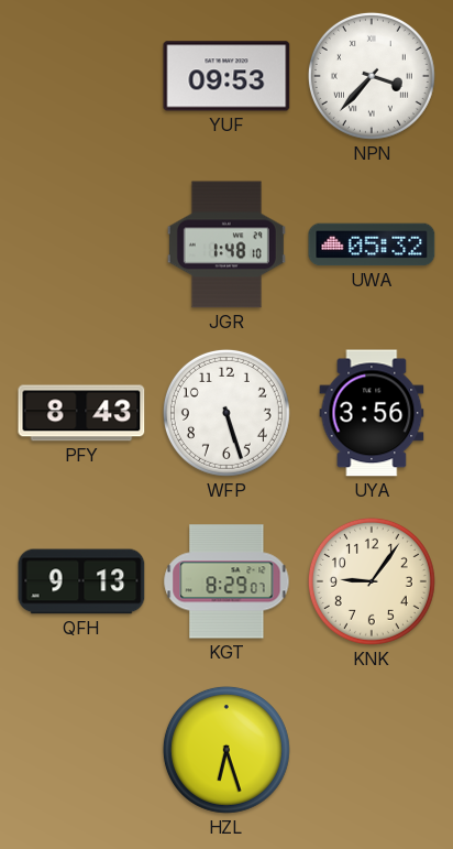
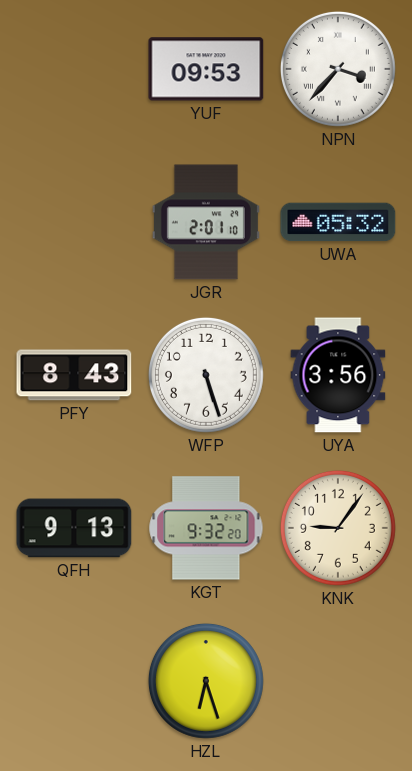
JGR: 1:48 -> 2:01 (206, 222)
KGT: 8:29 -> 9:32 (206, 528)
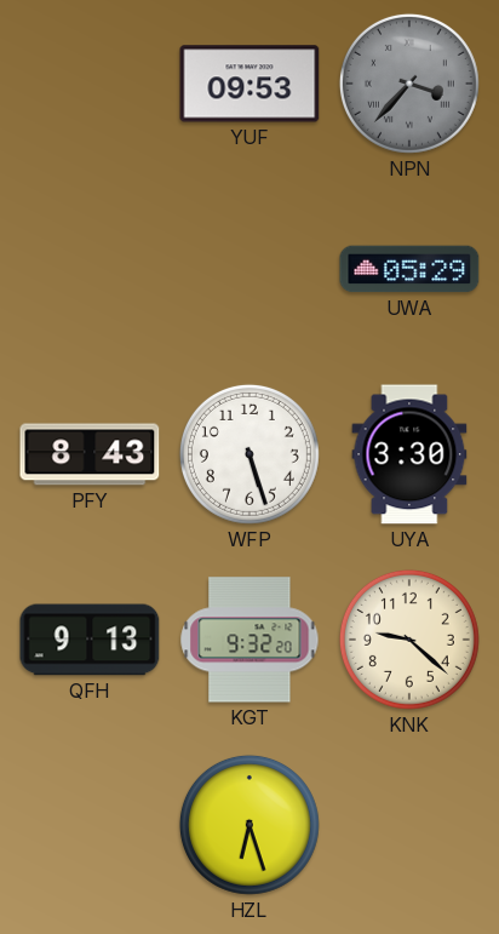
NPN dial: white -> grey (409, 84)
JGR: 2:01 -> none (206, 222)
UWA: 05:32 -> 05:29 (409, 269)
UYA: 3:56 -> 3:30 (409, 454)
KNK: 9:06 -> 9:22 (409, 640)
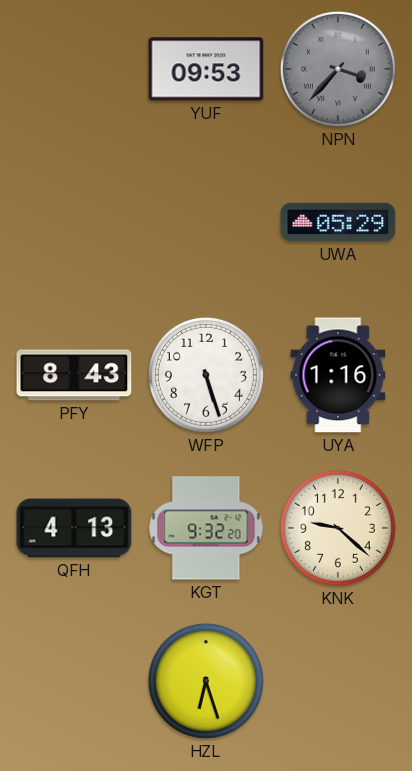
UYA: 3:30 -> 1:16 (338, 375)
QFH: 9:13 -> 4:13 (74, 528)
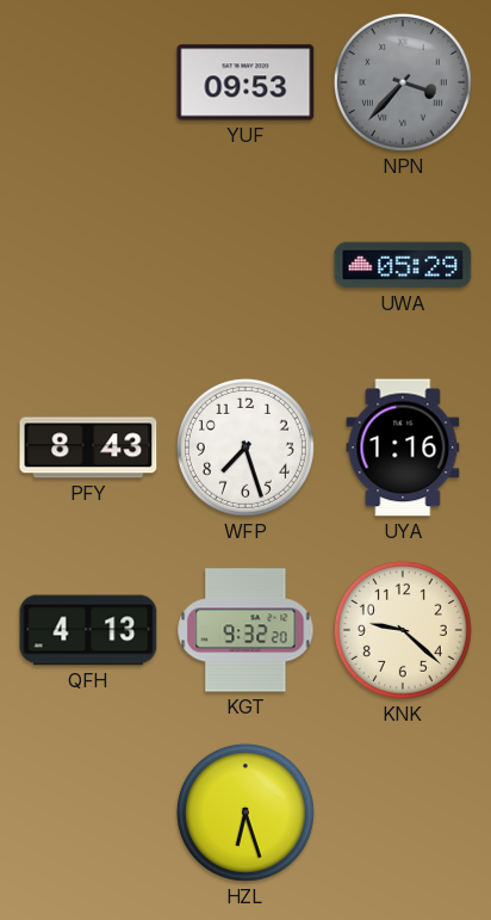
WFP: 5:27 -> 7:27 (245, 447)
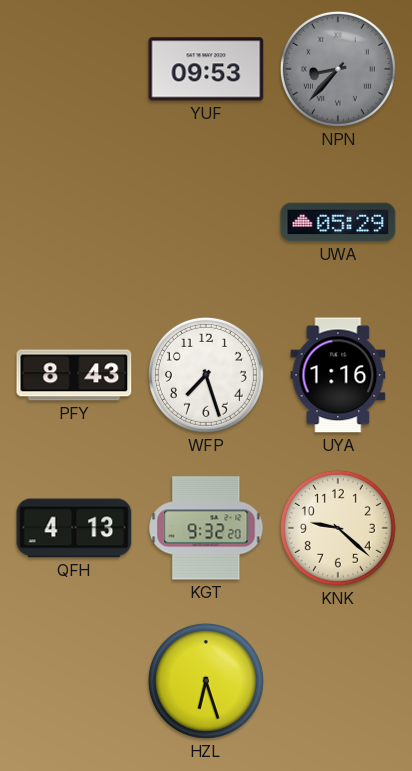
NPN: 3:37 -> 8:37 (338, 69)
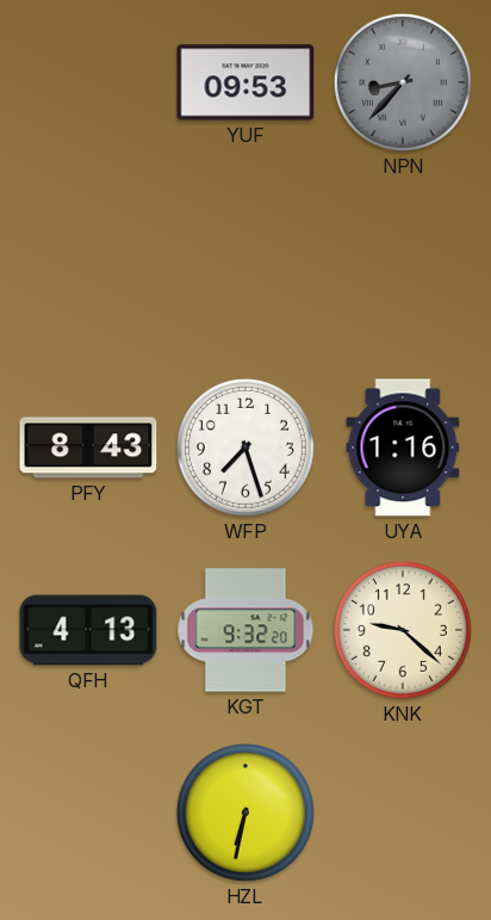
UWA: 05:29 -> none (338, 222)
HZL: 6:27 -> 6:32 (245, 813)
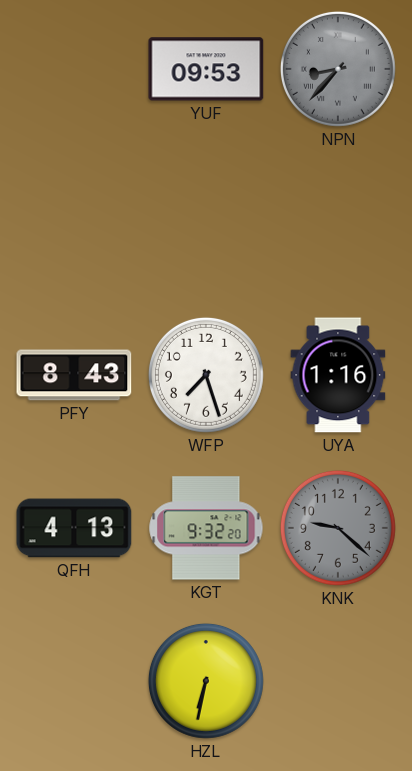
KNK dial: cream -> grey (338, 528)
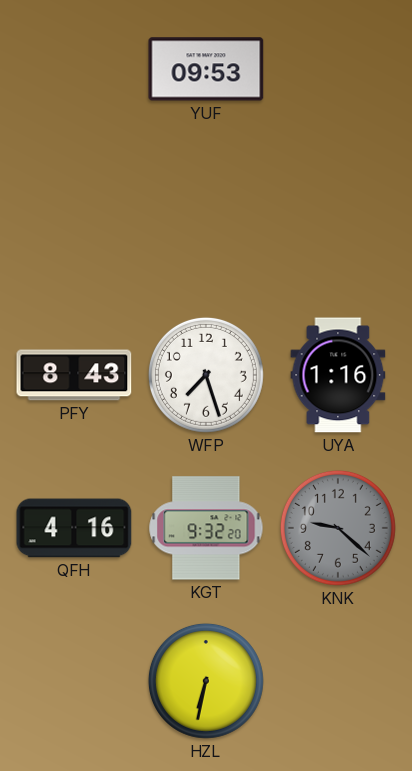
NPN: 8:37 -> none (338, 69)
QFH: 4:13 -> 4:16 (74, 528)
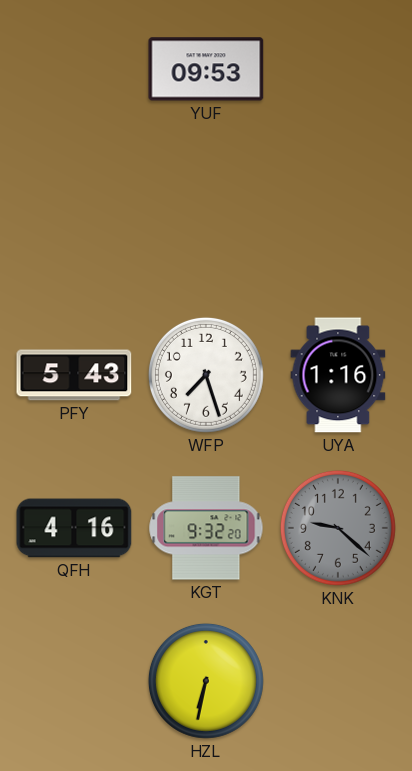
PFY: 8:43 -> 5:43 (74, 375)
